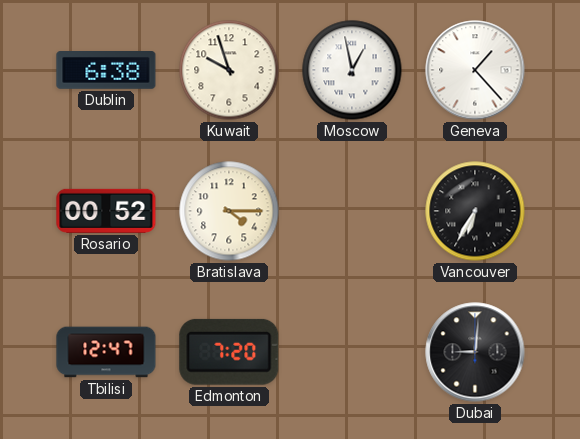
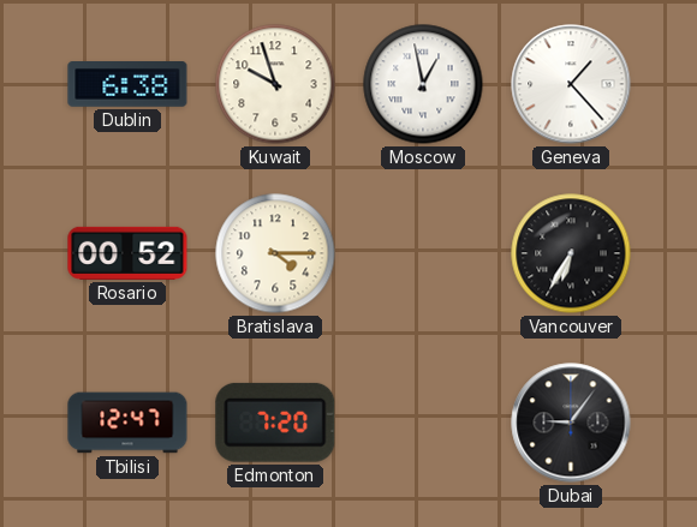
Dubai: 9:01 -> 9:06 (571, 423)
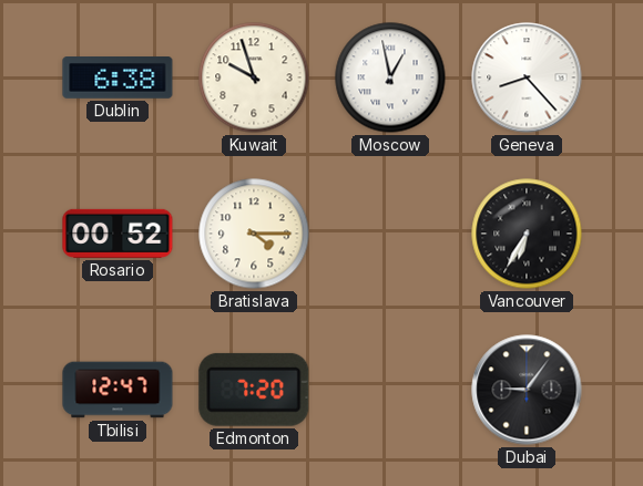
Geneva: 1:23 -> 8:23 (527, 77)
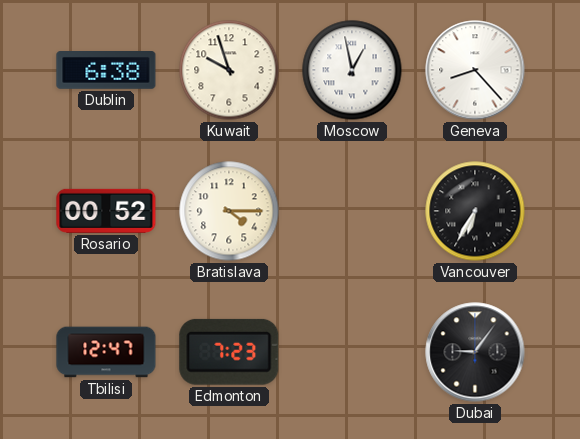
Edmonton: 7:20 -> 7:23 (229, 352)
